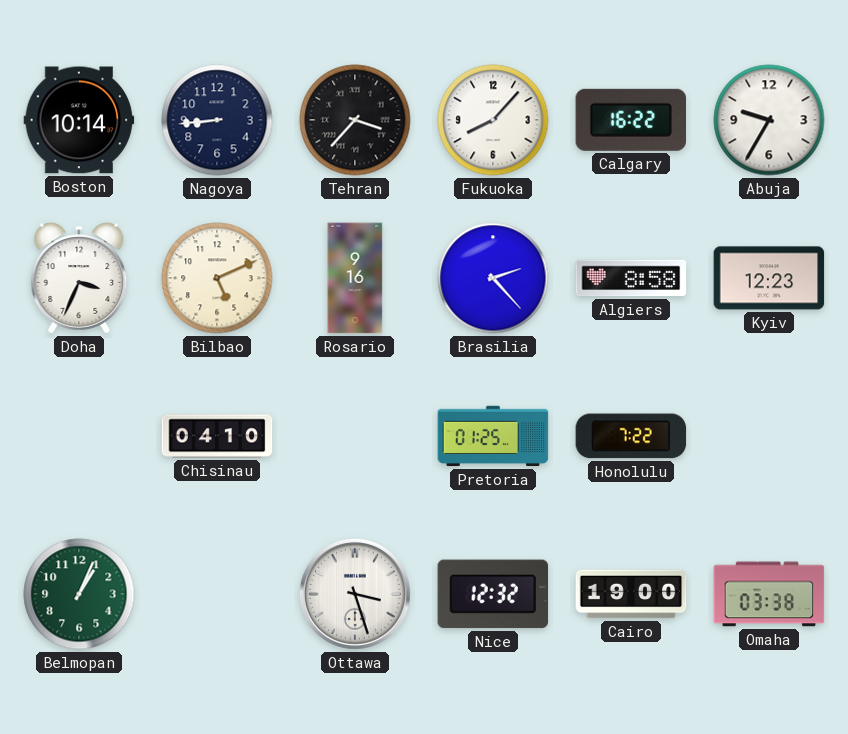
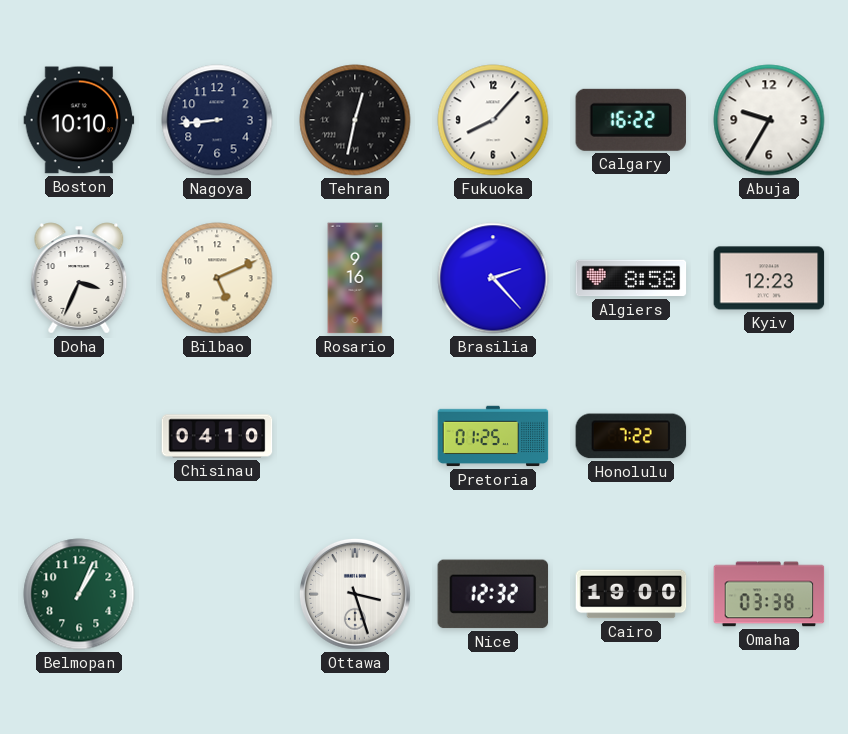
Boston: 10:14 -> 10:10 (79, 120)
Tehran: 3:37 -> 12:32 (355, 120)
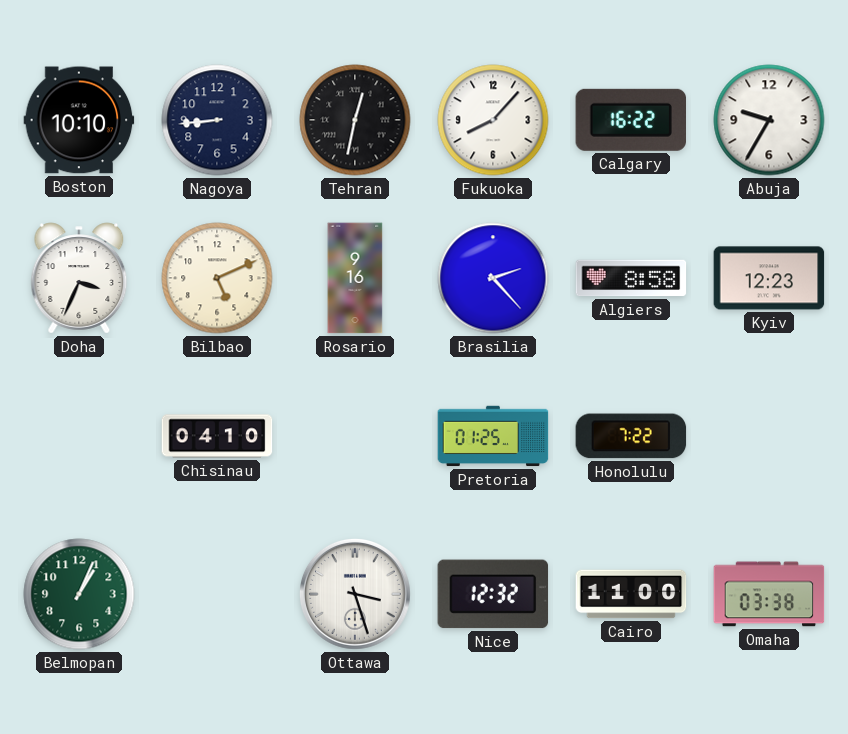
Cairo: 19:00 -> 11:00 (631, 594)
